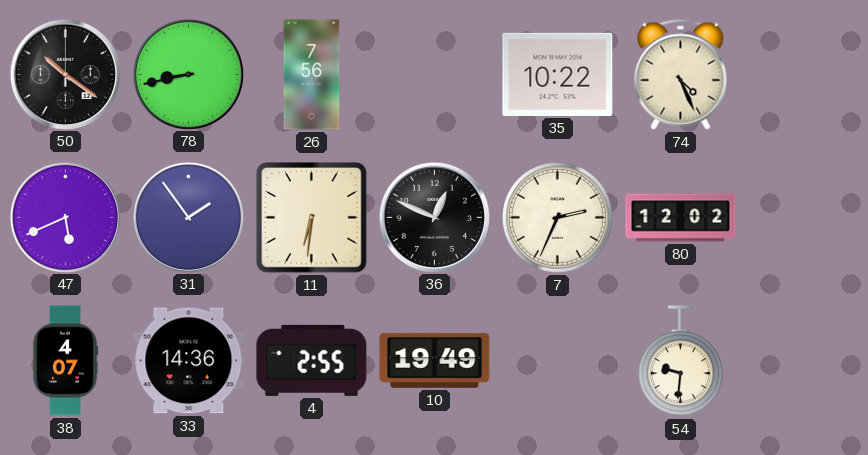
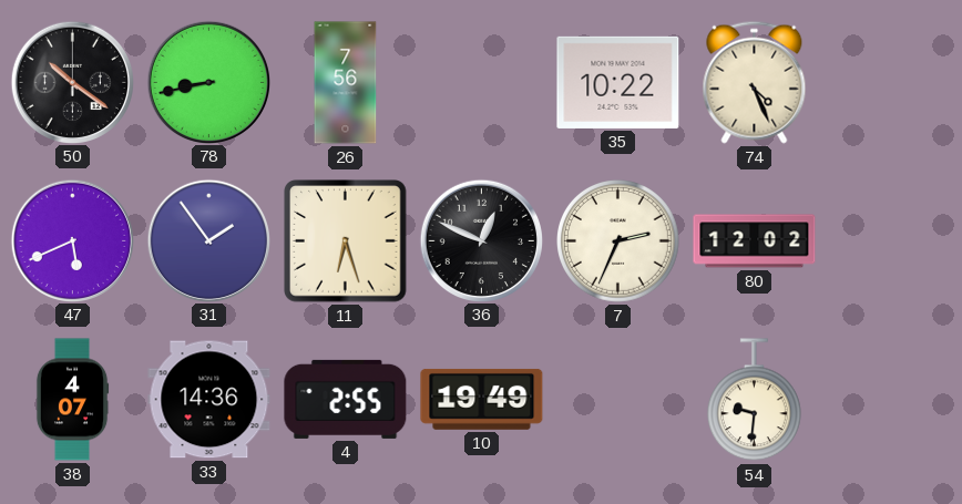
11: 6:31 -> 6:27 (346, 241)
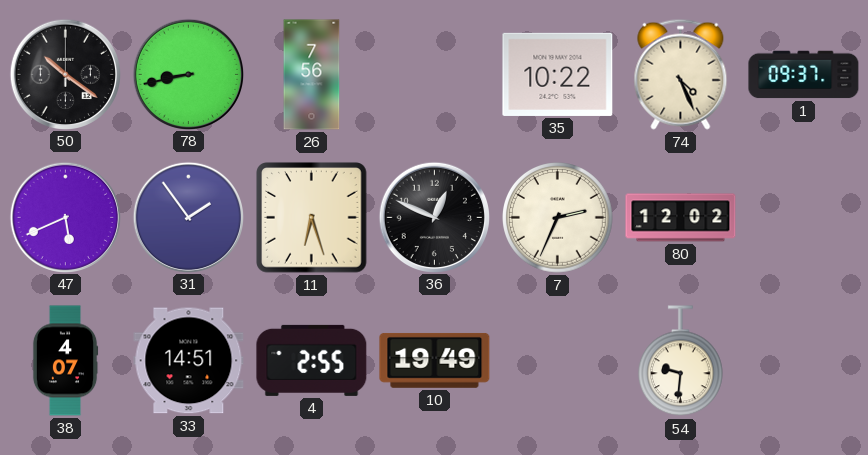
1: none -> 09:37 (804, 75)
33: 14:36 -> 14:51 (189, 361)
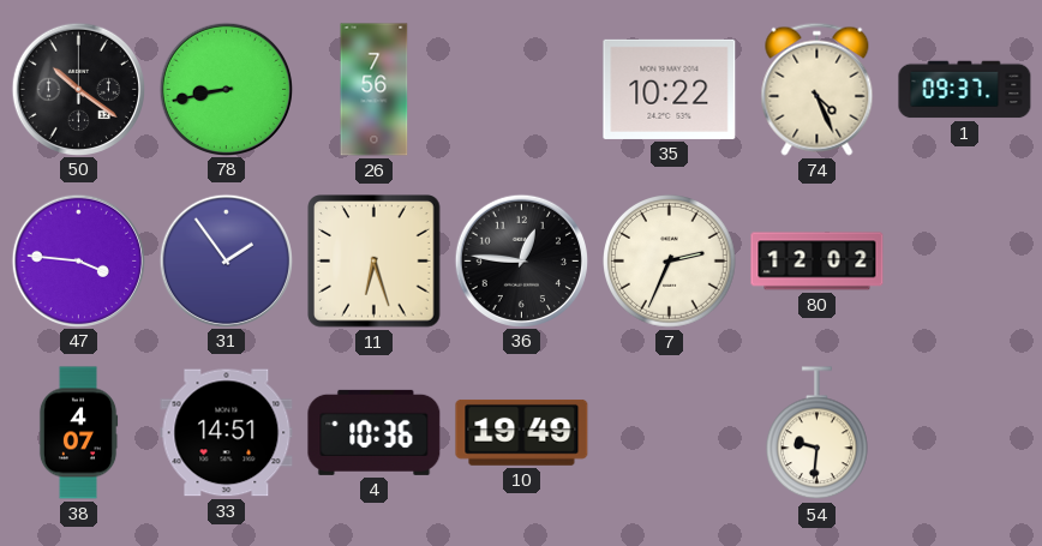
47: 5:41 -> 3:46 (78, 260)
36: 12:49 -> 12:46 (521, 260)
4: 2:55 -> 10:36 (375, 432)
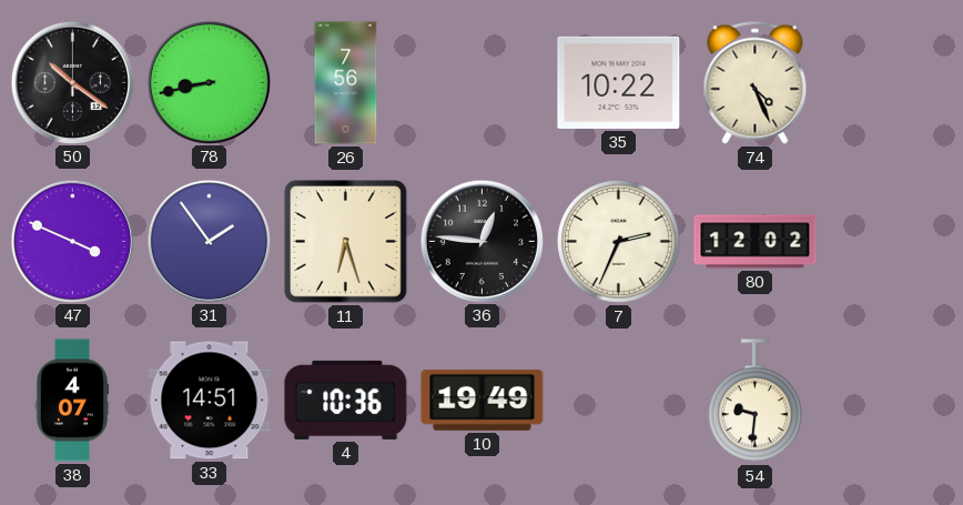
1: 09:37 -> none (965, 90)
47: 3:46 -> 3:49 (72, 241)
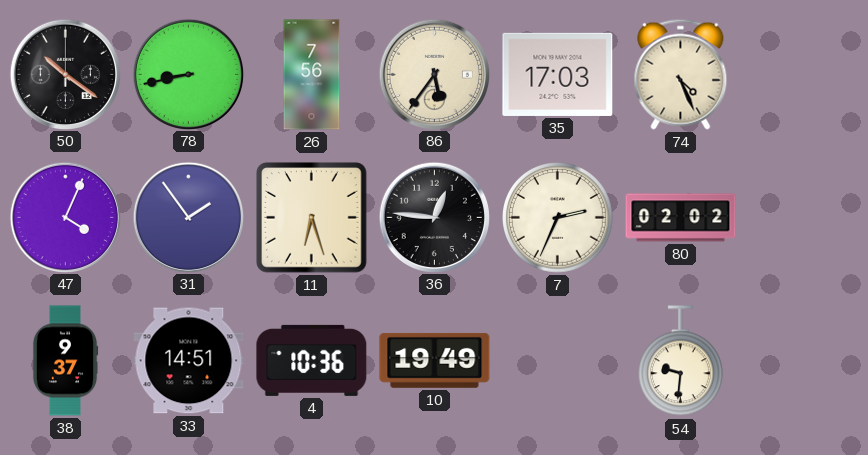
86: none -> 5:36 (434, 74)
35: 10:22 -> 17:03 (558, 74)
47: 3:49 -> 4:04 (65, 217)
80: 12:02 -> 02:02 (681, 218)
38: 4:07 -> 9:37 (65, 361)
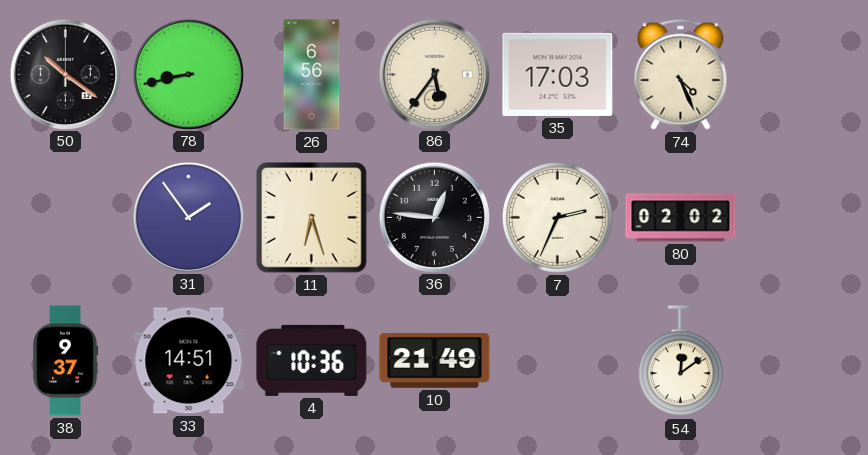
26: 7:56 -> 6:56 (312, 75)
47: 4:04 -> none (65, 217)
10: 19:49 -> 21:49 (435, 360)
54: 9:31 -> 12:09 (680, 361)
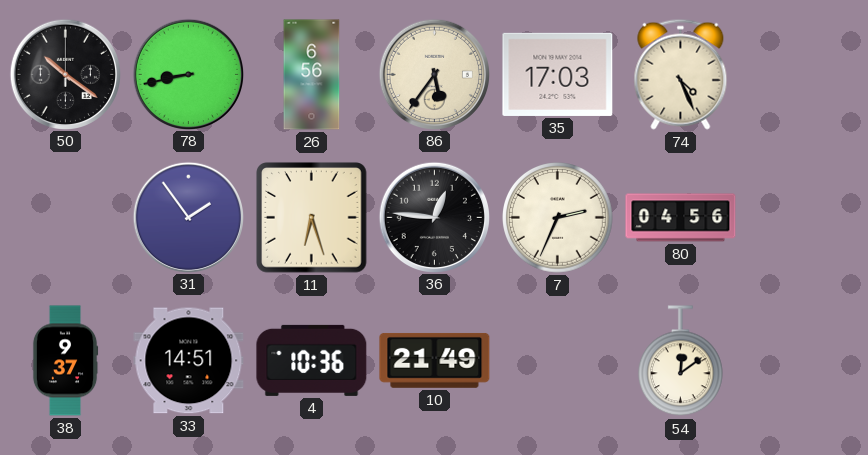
80: 02:02 -> 04:56 (681, 218)
